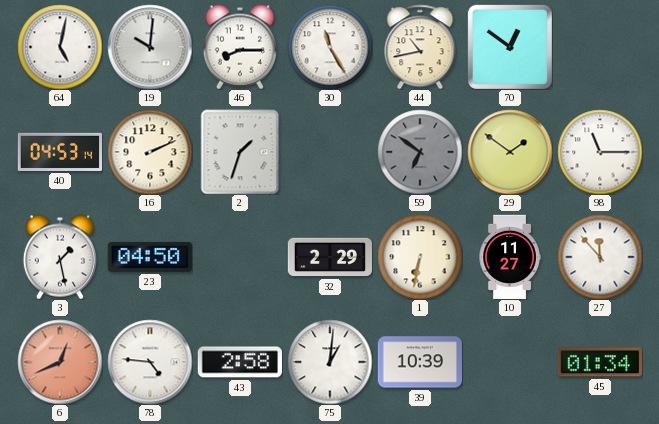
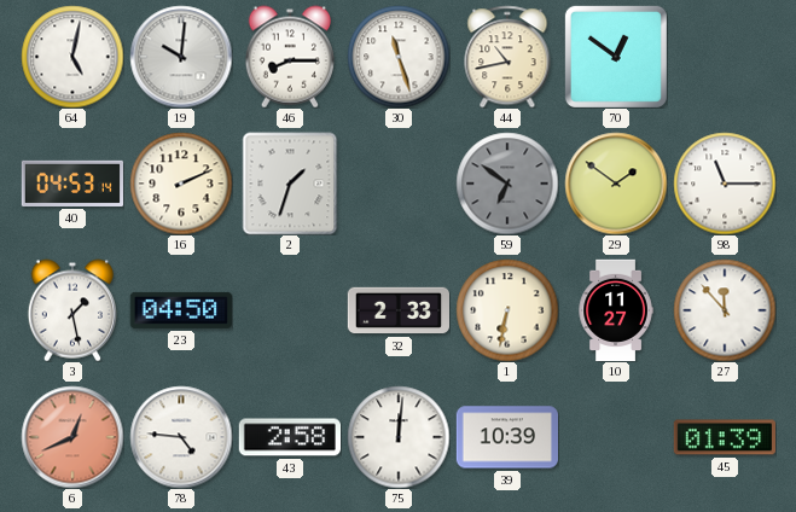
30: 11:25 -> 11:27 (399, 57)
32: 2:29 -> 2:33 (397, 310)
75: 1:01 -> 12:01 (399, 437)
45: 01:34 -> 01:39 (724, 437)
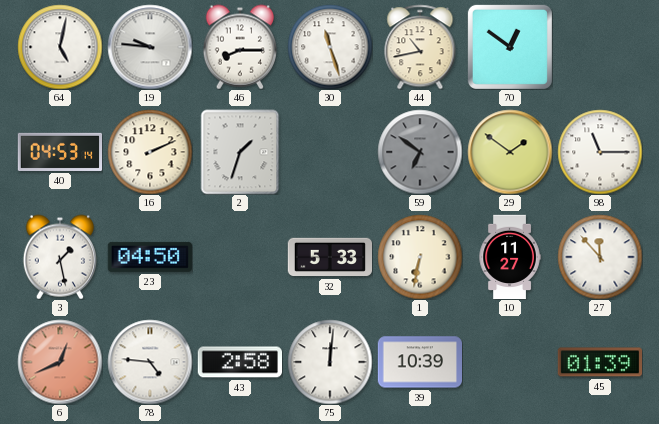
19: 10:01 -> 9:46 (150, 47)
32: 2:33 -> 5:33 (329, 257)
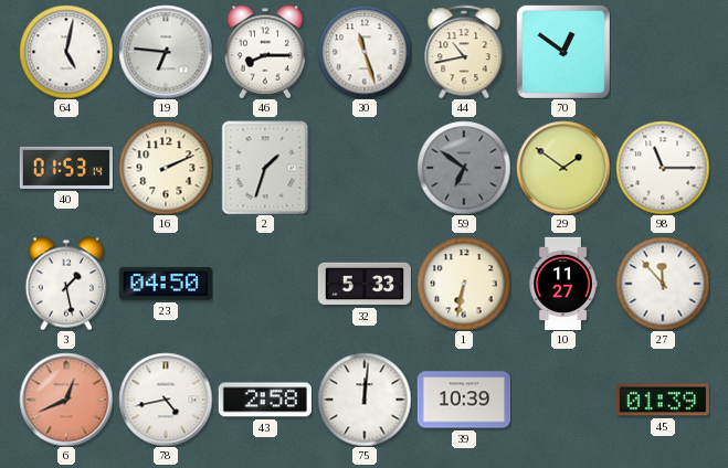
19: 9:46 -> 6:46 (166, 52)
40: 04:53 -> 01:53 (66, 168)
78: 4:46 -> 4:43 (166, 400)
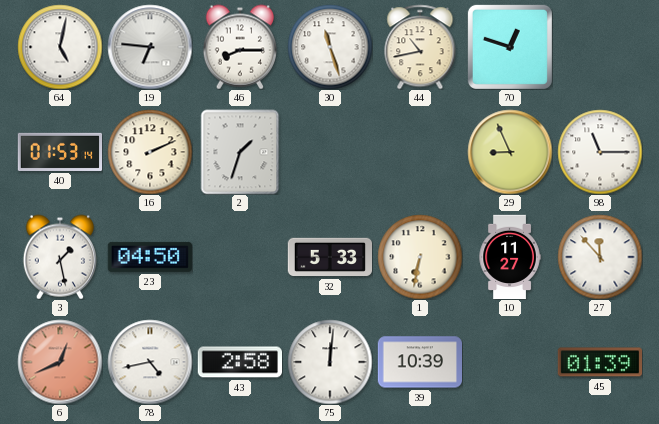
70: 12:51 -> 12:48 (510, 47)
59: 6:51 -> none (464, 168)
29: 1:51 -> 8:56 (510, 152)
